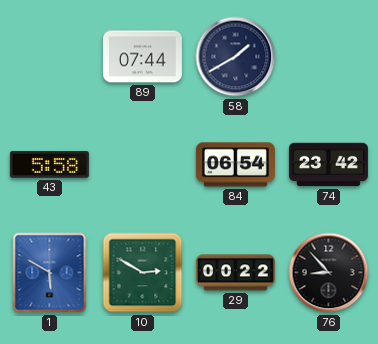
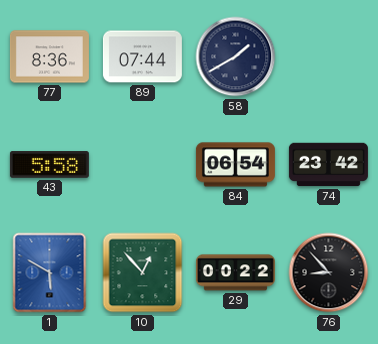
77: none -> 8:36 (49, 57)
10: 2:50 -> 12:53 (143, 273)
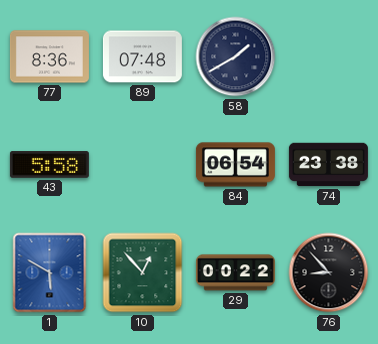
89: 07:44 -> 07:48 (142, 57)
74: 23:42 -> 23:38 (328, 165)
